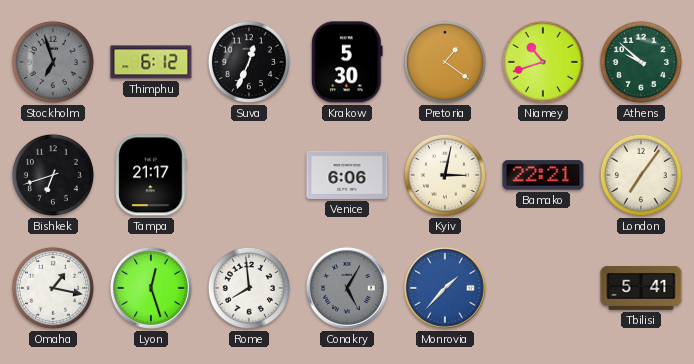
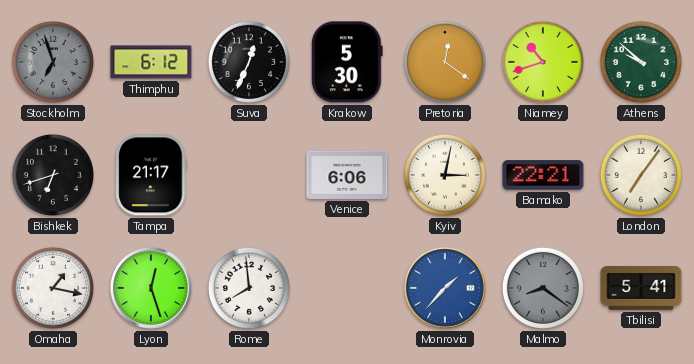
Pretoria: 1:21 -> 12:21 (445, 62)
Conakry: 5:05 -> none (347, 288)
Malmo: none -> 8:21 (543, 288)
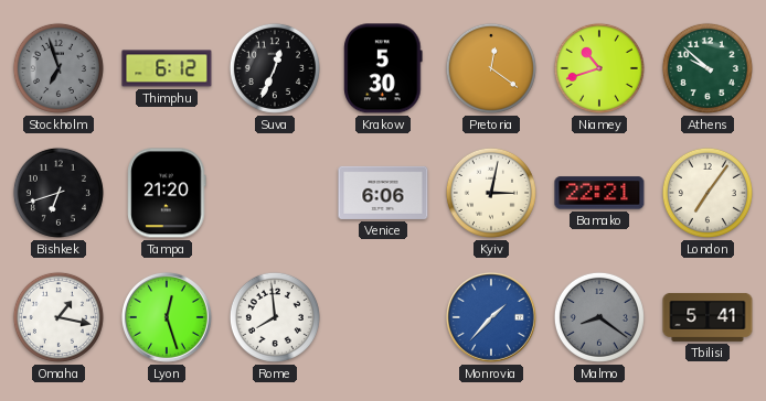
Tampa: 21:17 -> 21:20 (167, 193)
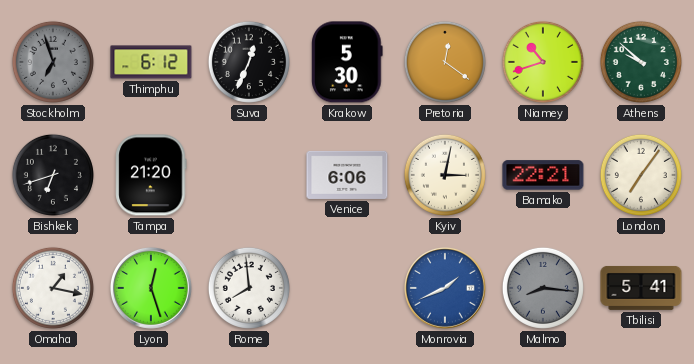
Monrovia: 1:37 -> 1:41 (445, 288)
Malmo: 8:21 -> 8:16 (543, 288)
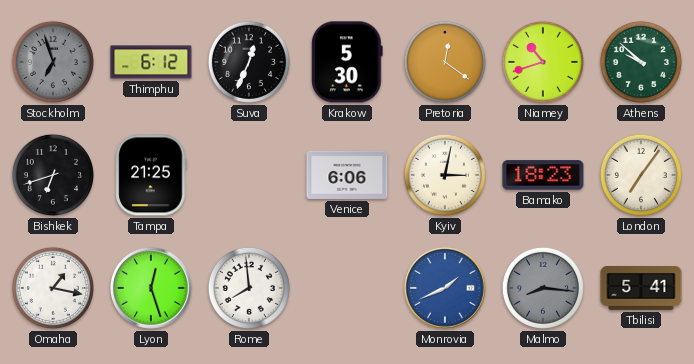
Tampa: 21:20 -> 21:25 (151, 175)
Bamako: 22:21 -> 18:23 (543, 175)
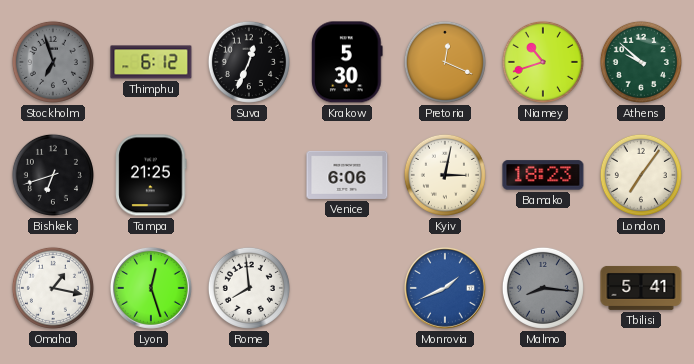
Pretoria: 12:21 -> 12:19 (445, 62)
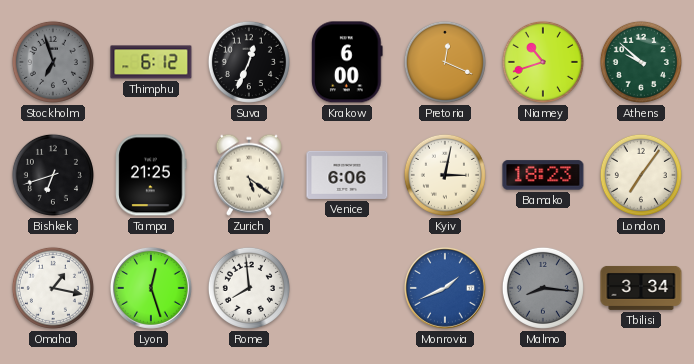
Krakow: 5:30 -> 6:00 (347, 62)
Zurich: none -> 5:21 (249, 175)
Tbilisi: 5:41 -> 3:34 (641, 288)
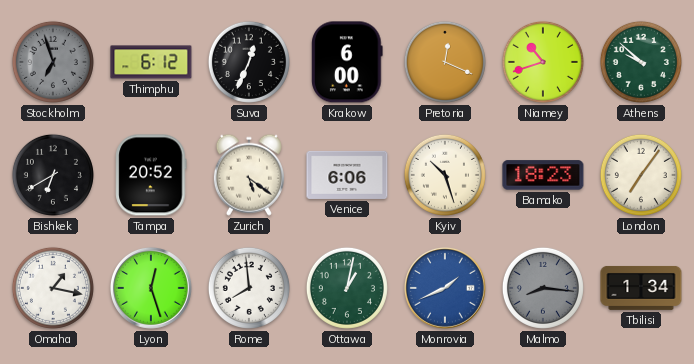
Bishkek: 6:42 -> 6:40 (53, 175)
Tampa: 21:25 -> 20:52 (151, 175)
Kyiv: 3:02 -> 10:27 (445, 175)
Ottawa: none -> 1:02 (347, 288)
Tbilisi: 3:34 -> 1:34 (641, 288)
